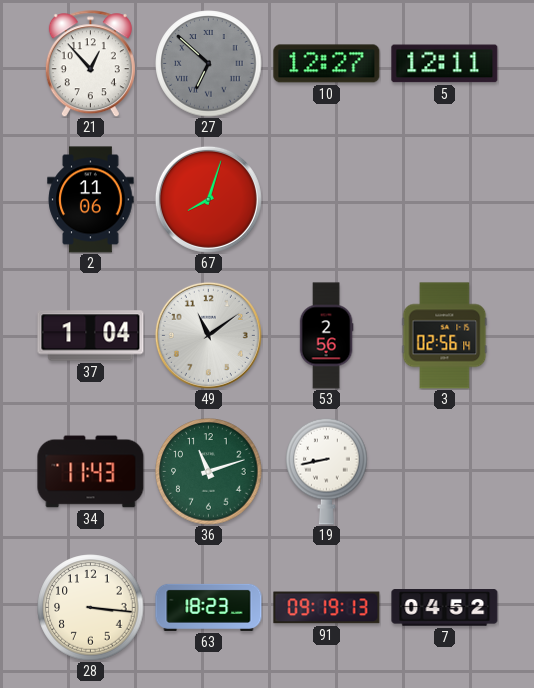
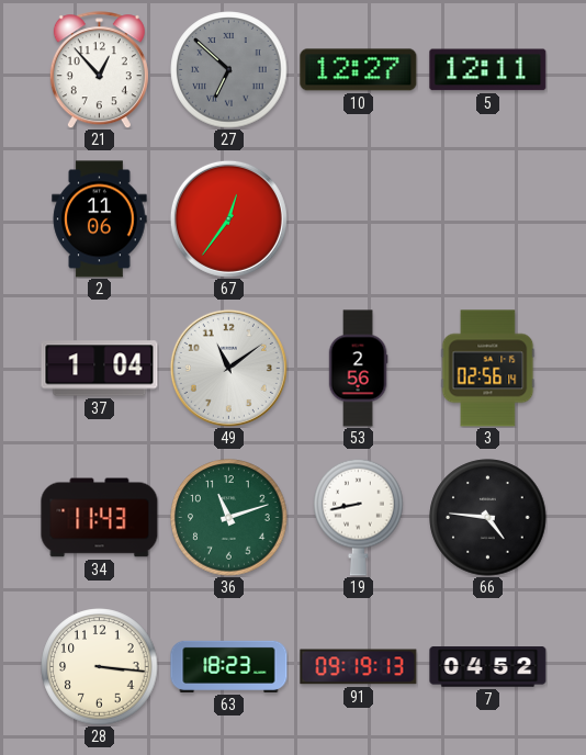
67: 8:03 -> 12:36 (228, 218)
66: none -> 4:46 (488, 518)
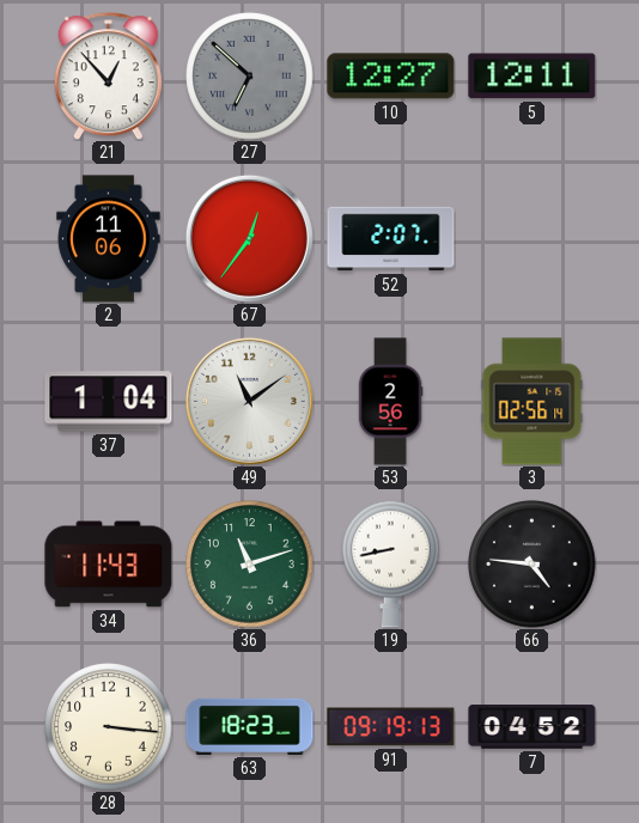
52: none -> 2:07 (391, 239)
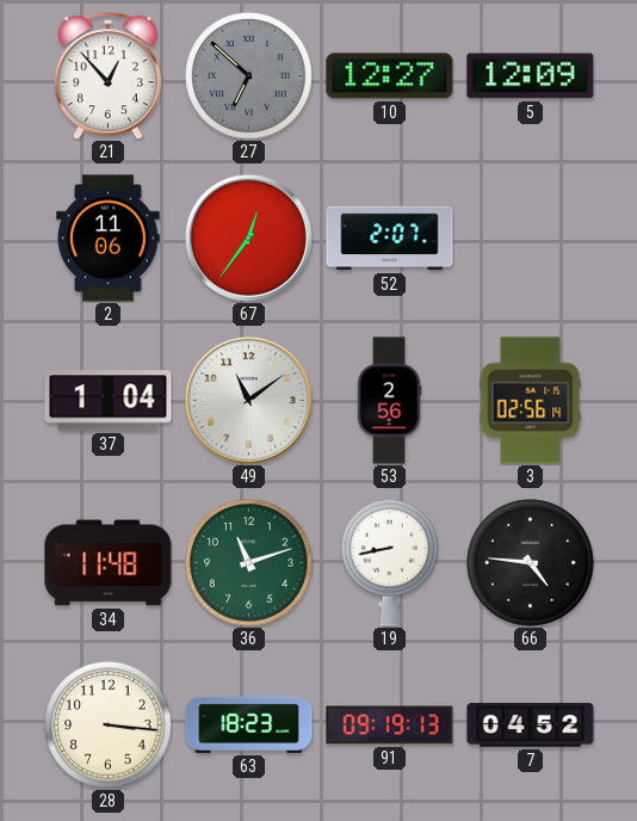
5: 12:11 -> 12:09 (531, 76)
34: 11:43 -> 11:48 (109, 563)
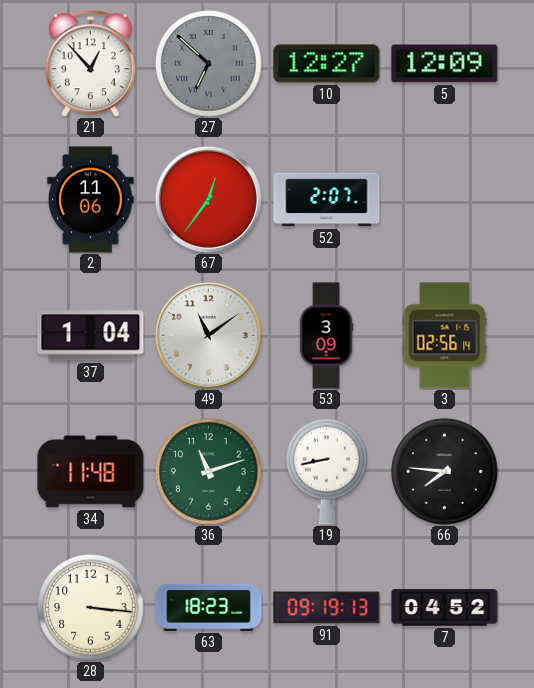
53: 2:56 -> 3:09 (326, 336)
66: 4:46 -> 7:46 (445, 472)
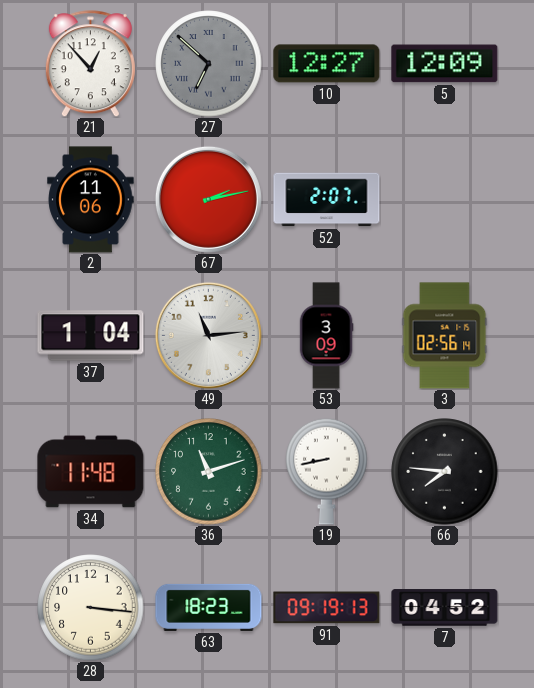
67: 12:36 -> 2:13 (208, 199)
49: 11:09 -> 11:14 (208, 335)
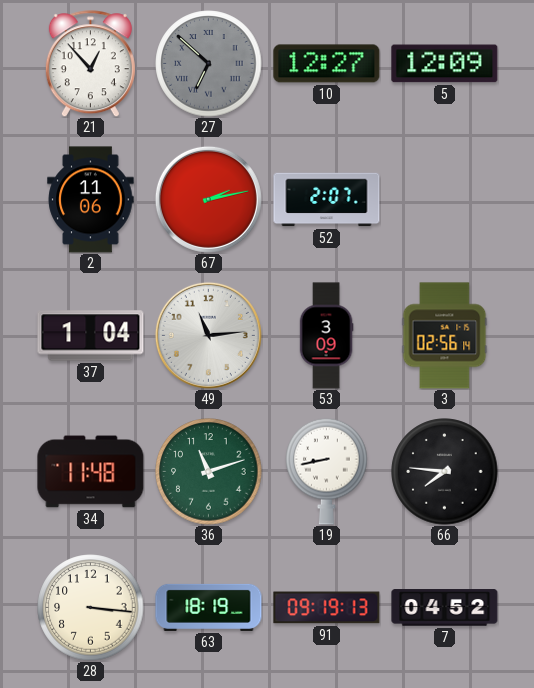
63: 18:23 -> 18:19 (209, 607)
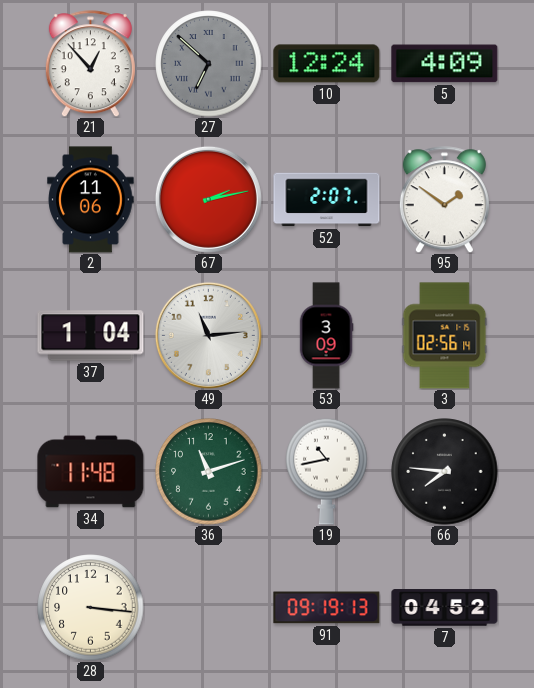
10: 12:27 -> 12:24 (327, 64)
5: 12:09 -> 4:09 (445, 64)
95: none -> 1:51 (444, 200)
19: 8:43 -> 10:43 (327, 471)
63: 18:19 -> none (209, 607)
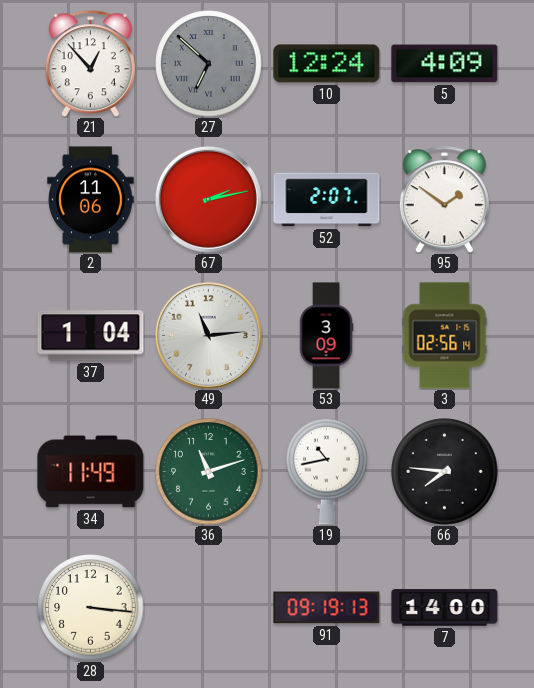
34: 11:48 -> 11:49 (91, 472)
7: 04:52 -> 14:00 (445, 608)
